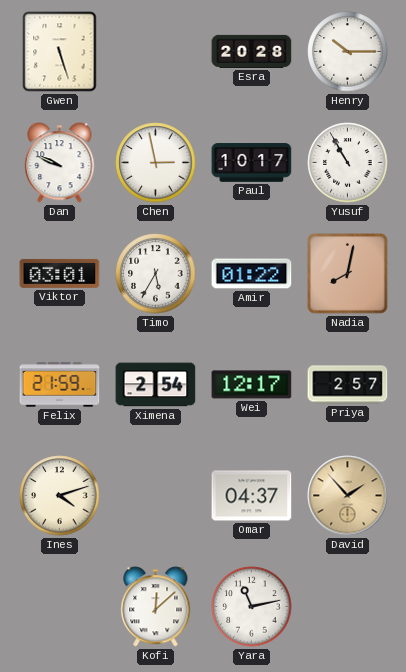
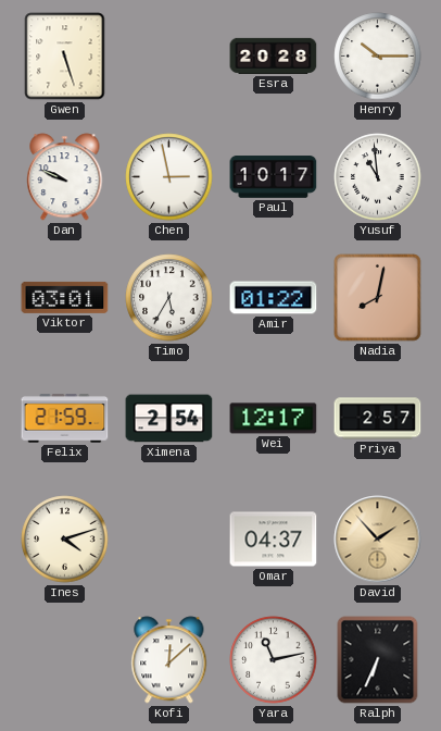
Yusuf: 10:55 -> 10:59 (378, 177)
Ralph: none -> 6:34 (378, 660)
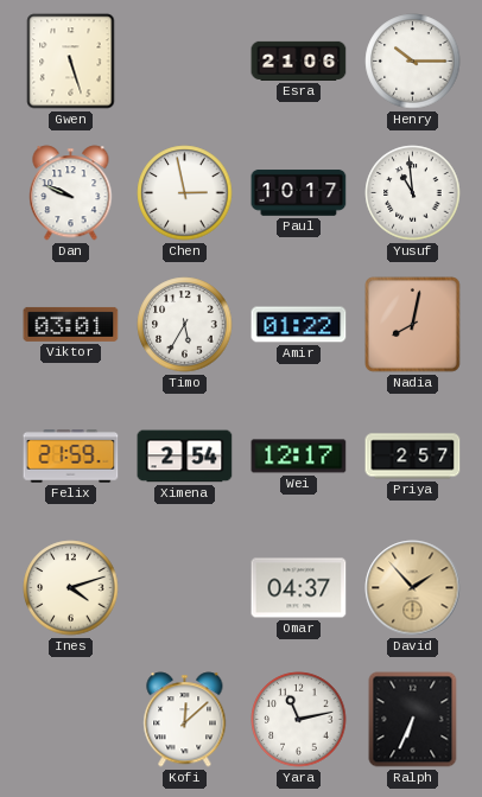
Esra: 20:28 -> 21:06 (299, 60)
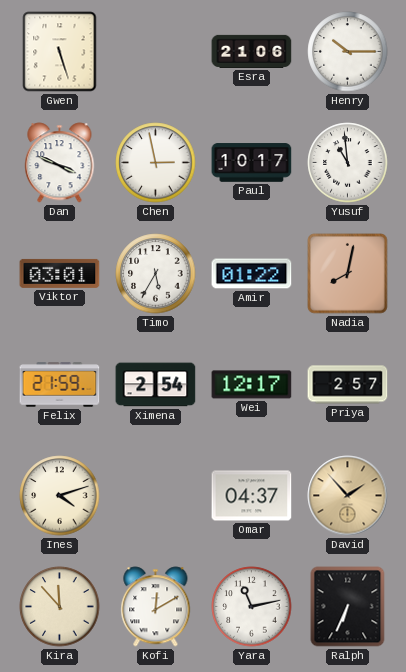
Dan: 9:49 -> 3:49 (60, 163)
Kira: none -> 11:53 (60, 607)
Kofi: 12:08 -> 12:10 (156, 607)
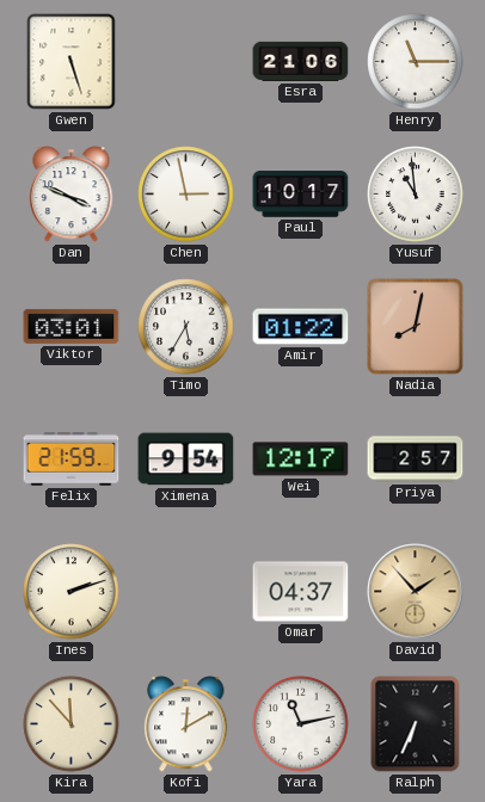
Henry: 10:15 -> 11:15 (416, 62)
Ximena: 2:54 -> 9:54 (186, 459)
Ines: 4:12 -> 2:12 (72, 592)
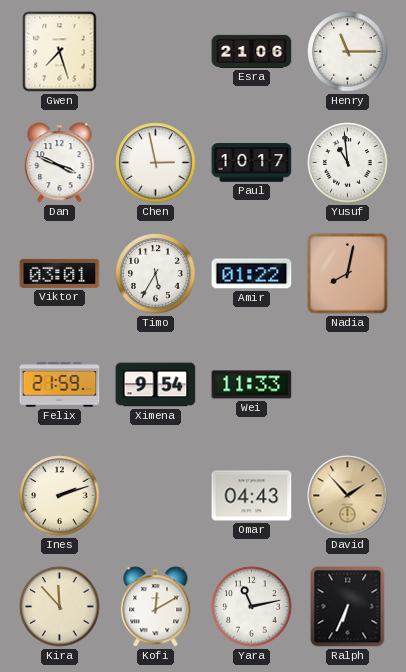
Gwen: 5:27 -> 7:27 (60, 52)
Wei: 12:17 -> 11:33 (252, 385)
Priya: 2:57 -> none (416, 459)
Omar: 04:37 -> 04:43 (252, 496)
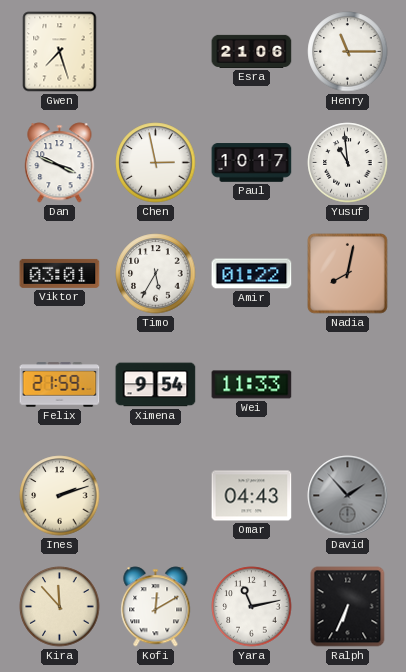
David dial: champagne -> grey (348, 496)
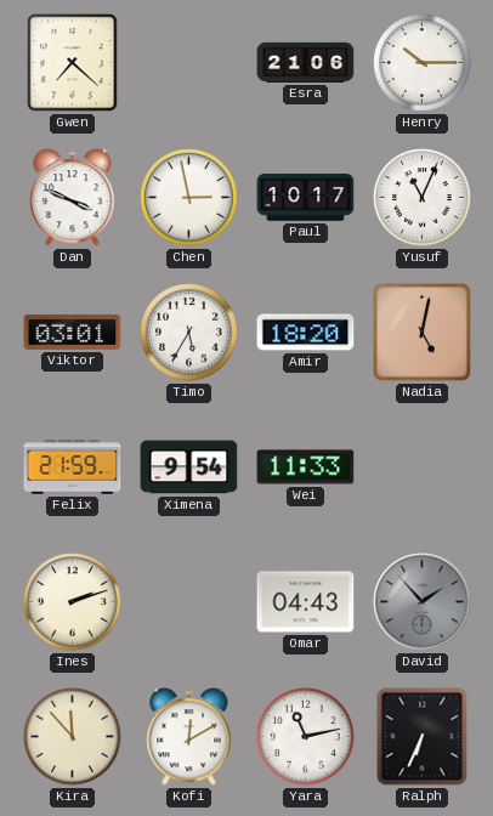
Gwen: 7:27 -> 7:22 (73, 63)
Henry: 11:15 -> 10:15 (423, 63)
Yusuf: 10:59 -> 11:04 (423, 198)
Amir: 01:22 -> 18:20 (306, 333)
Nadia: 8:02 -> 5:02 (423, 333)
